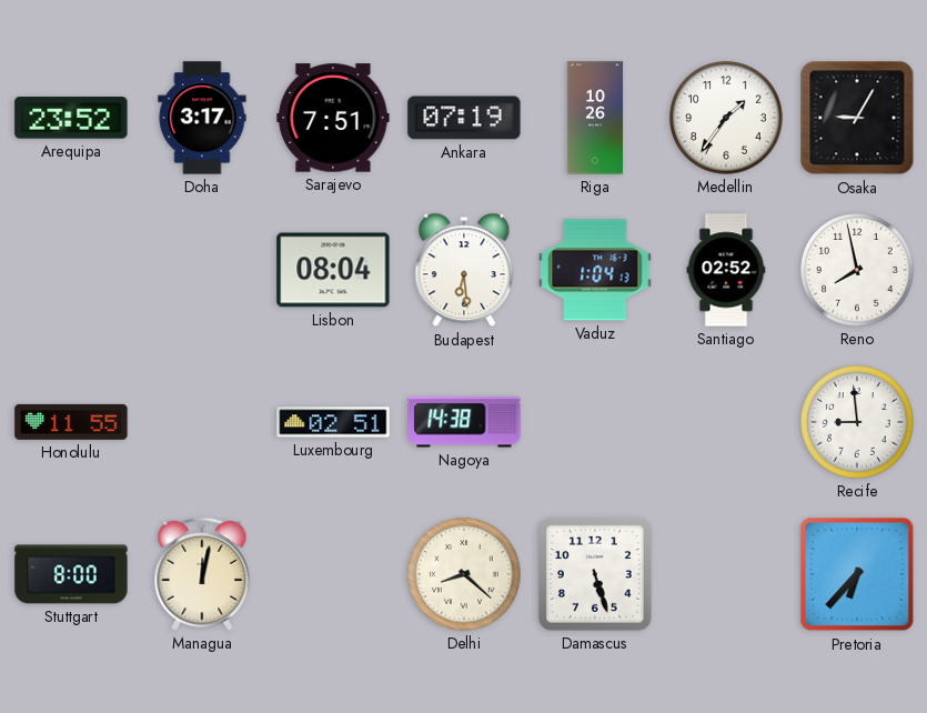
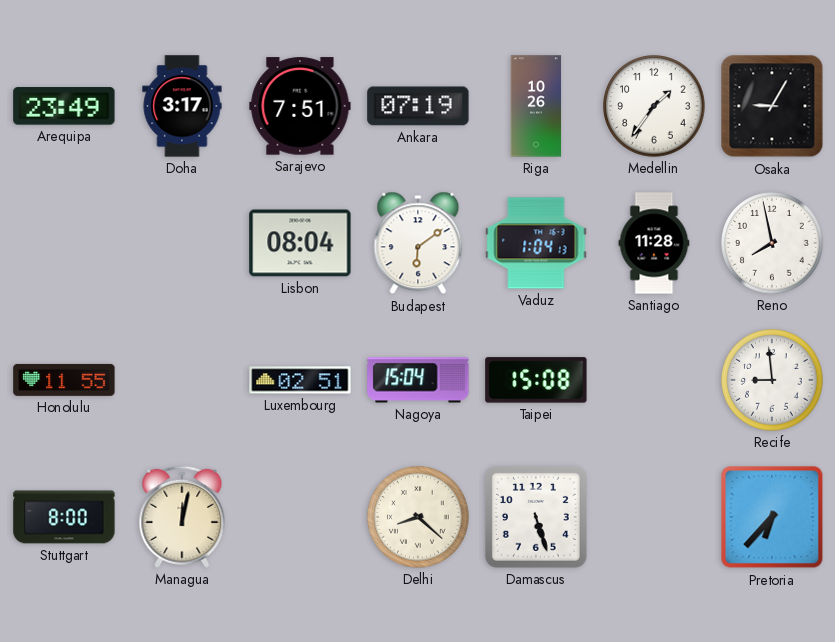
Arequipa: 23:52 -> 23:49 (64, 106)
Budapest: 6:29 -> 6:09 (418, 243)
Santiago: 02:52 -> 11:28 (654, 243)
Nagoya: 14:38 -> 15:04 (418, 380)
Taipei: none -> 15:08 (536, 380)
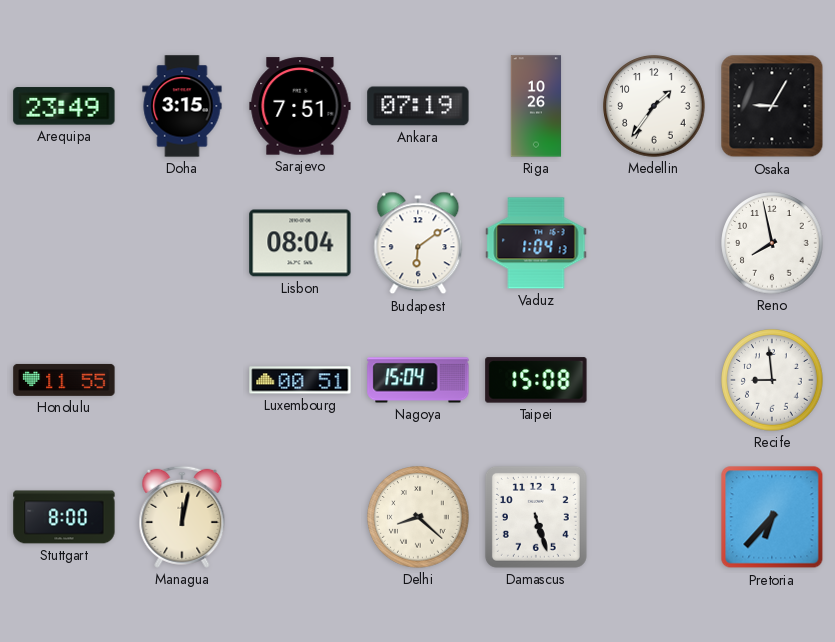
Doha: 3:17 -> 3:15 (182, 106)
Santiago: 11:28 -> none (654, 243)
Luxembourg: 02:51 -> 00:51 (300, 380)
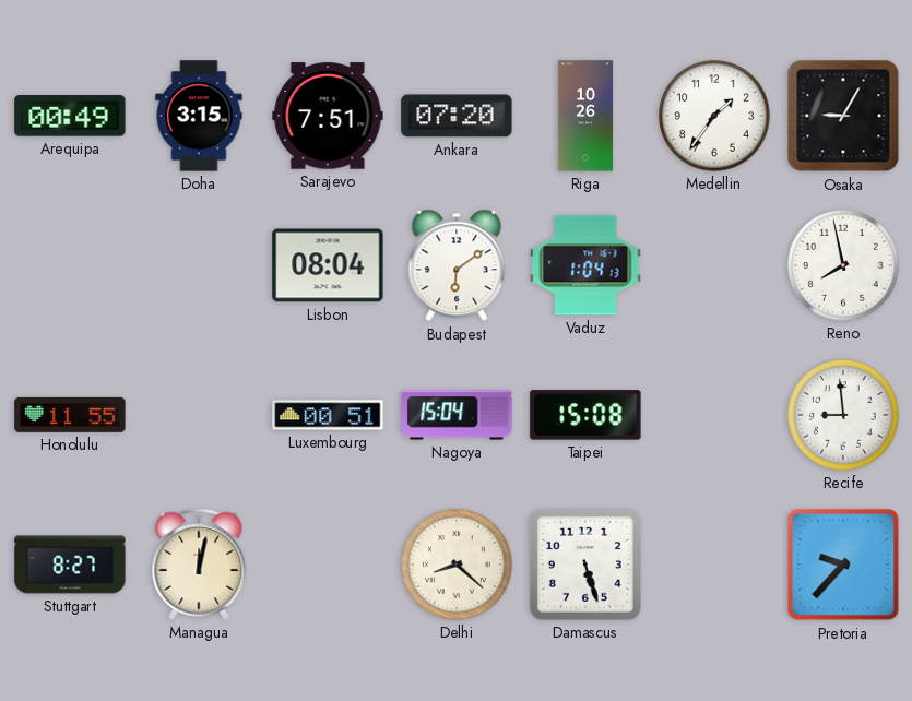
Arequipa: 23:49 -> 00:49 (70, 116)
Ankara: 07:19 -> 07:20 (457, 116)
Stuttgart: 8:00 -> 8:27 (70, 565)
Pretoria: 6:37 -> 9:37 (843, 565)
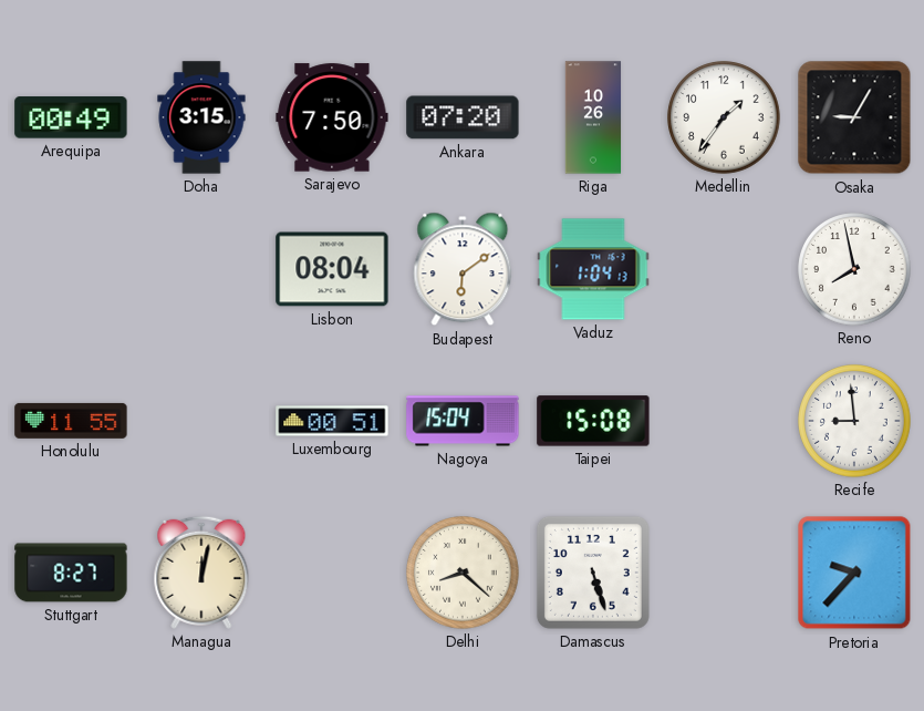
Sarajevo: 7:51 -> 7:50 (332, 117)
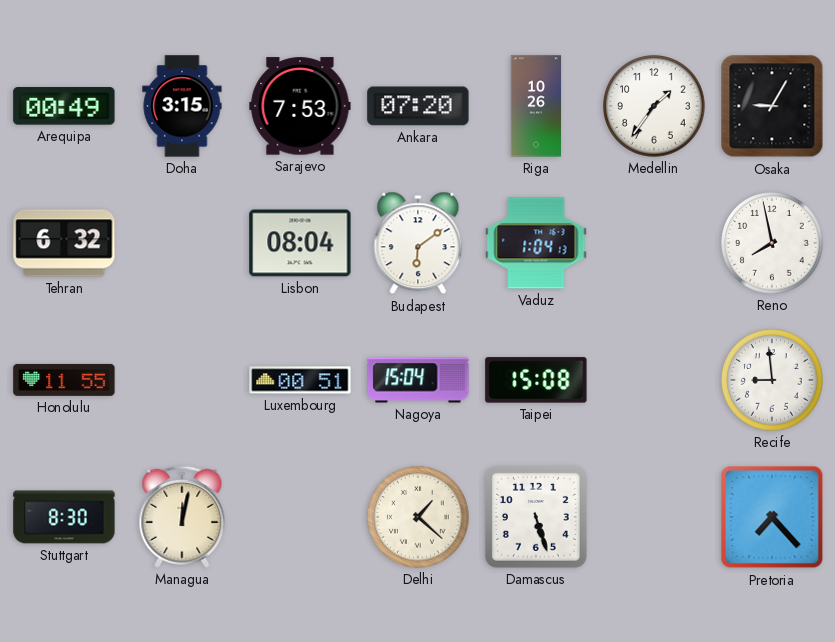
Sarajevo: 7:50 -> 7:53 (300, 106)
Tehran: none -> 6:32 (64, 243)
Stuttgart: 8:27 -> 8:30 (64, 517)
Delhi: 8:22 -> 1:22 (418, 517)
Pretoria: 9:37 -> 7:23 (772, 517)
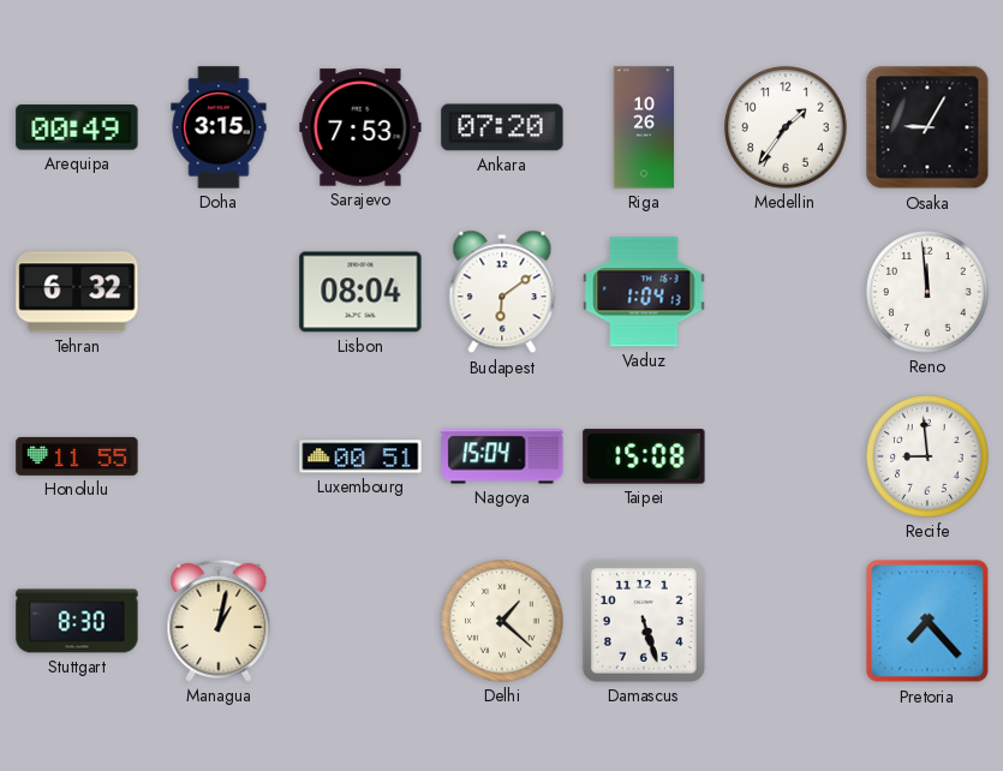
Reno: 7:58 -> 11:59 (927, 292)
Managua: 12:02 -> 1:02 (219, 621)
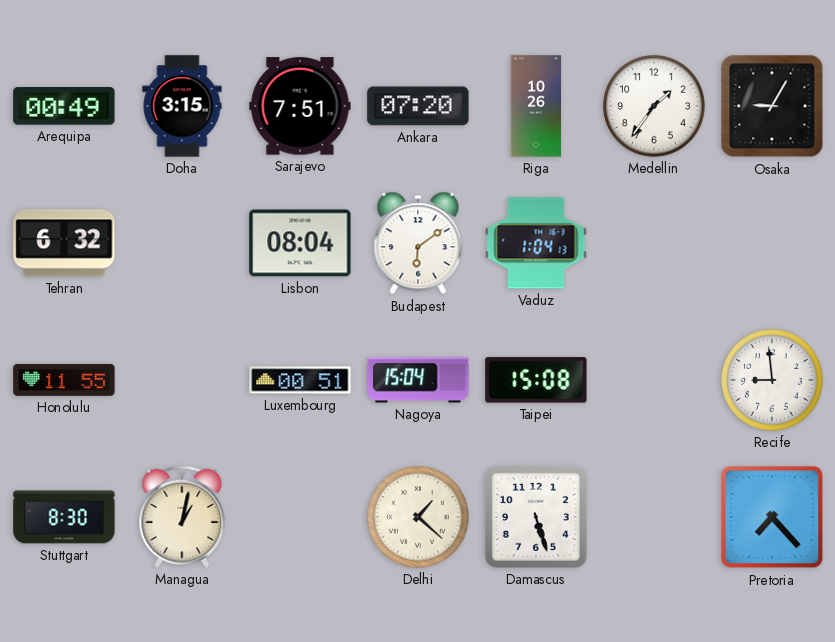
Sarajevo: 7:53 -> 7:51 (300, 106)
Reno: 11:59 -> none (927, 292)
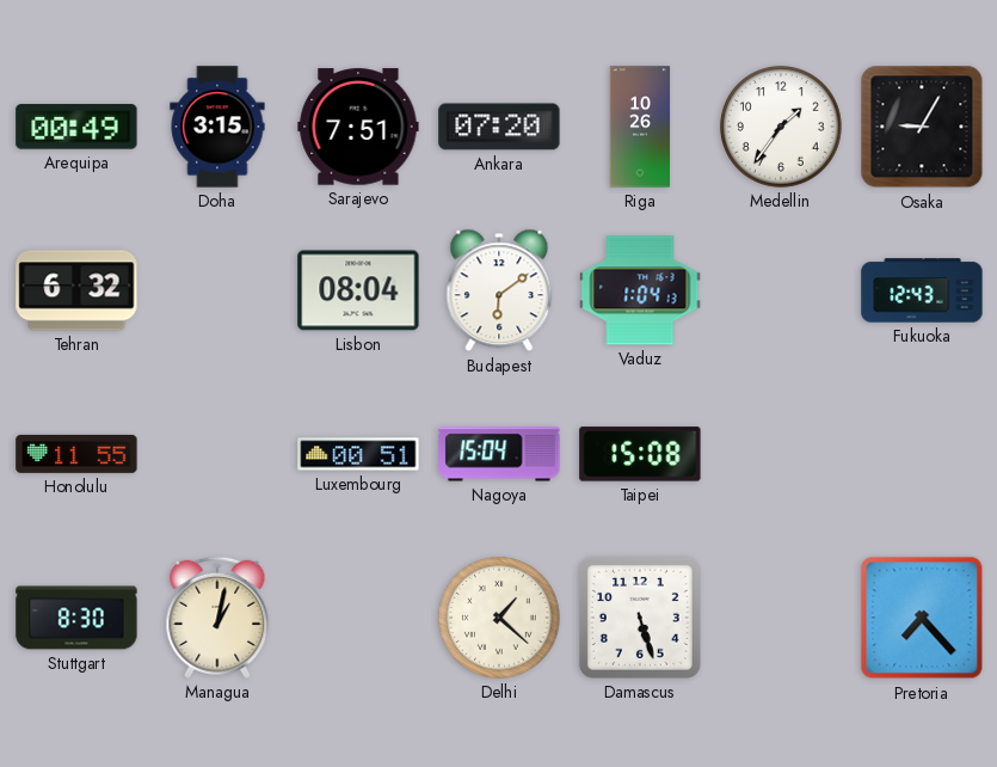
Fukuoka: none -> 12:43 (922, 290)
Recife: 8:59 -> none (772, 380)
